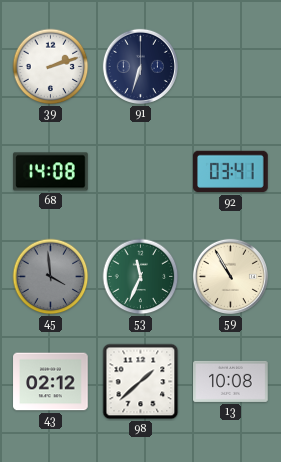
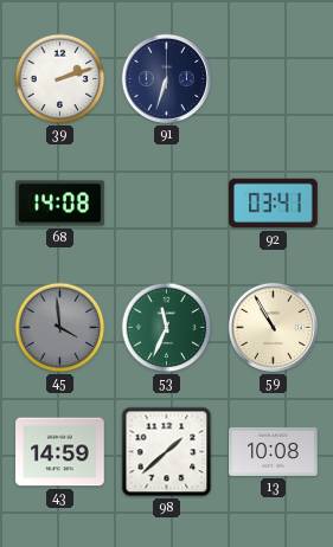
43: 02:12 -> 14:59 (60, 452)
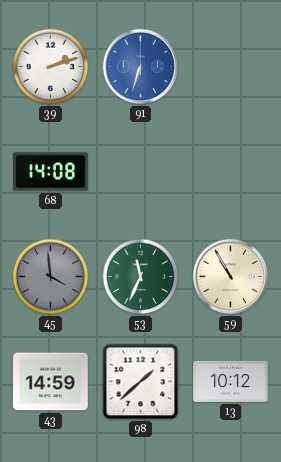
91 dial: navy -> blue (140, 66)
92: 03:41 -> none (274, 204)
13: 10:08 -> 10:12 (231, 381)
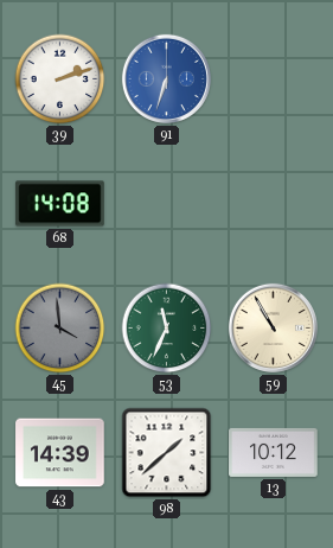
43: 14:59 -> 14:39 (60, 453)
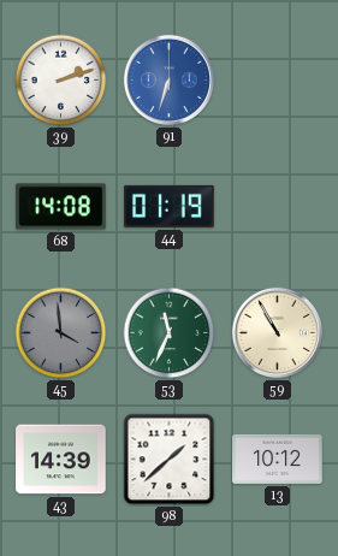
44: none -> 01:19 (170, 206)
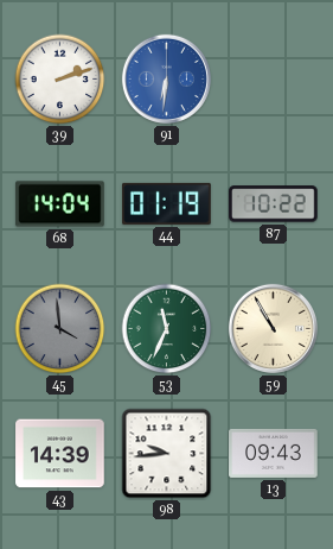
91: 6:33 -> 6:31 (166, 78)
68: 14:08 -> 14:04 (60, 204)
87: none -> 10:22 (274, 204)
98: 1:38 -> 9:44 (167, 454)
13: 10:12 -> 09:43 (274, 453)
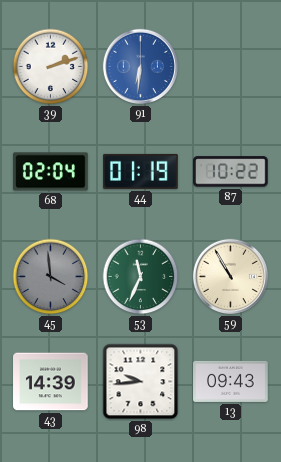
68: 14:04 -> 02:04 (51, 172)
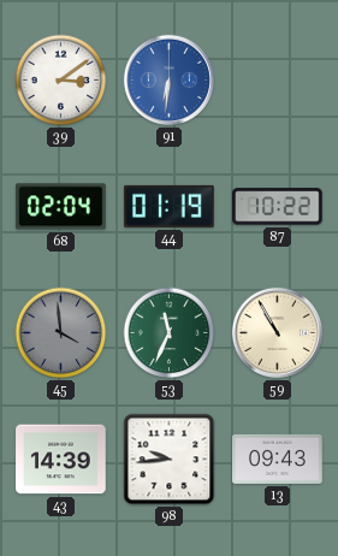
39: 2:12 -> 3:09 (61, 81)
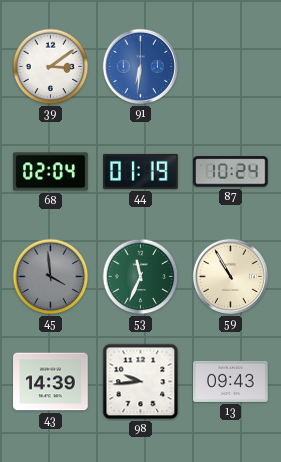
87: 10:22 -> 10:24 (231, 172)
